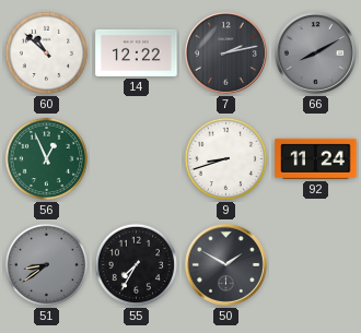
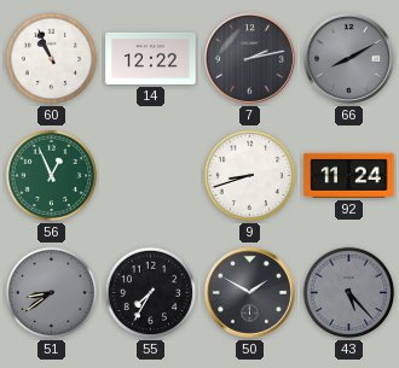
60: 10:52 -> 10:56 (52, 59)
43: none -> 5:23 (349, 293)
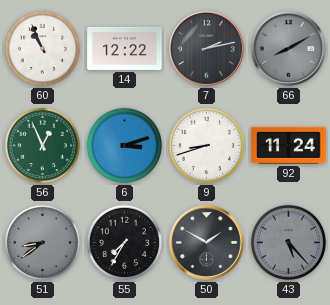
6: none -> 3:12 (125, 146)
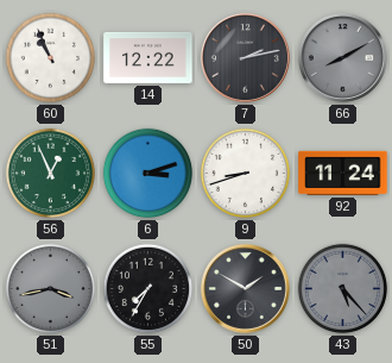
51: 8:39 -> 3:43 (51, 289)
